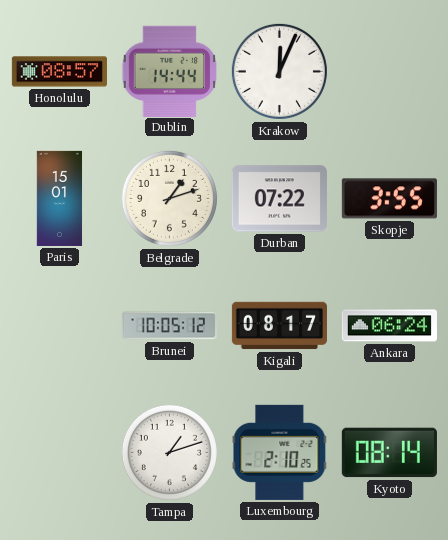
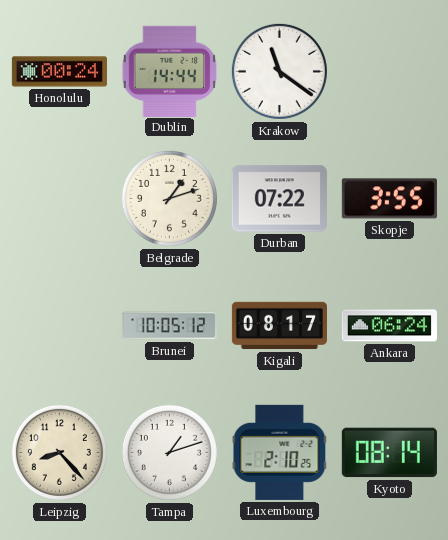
Honolulu: 08:57 -> 00:24 (59, 72)
Krakow: 12:04 -> 11:21 (279, 71)
Paris: 15:01 -> none (60, 198)
Leipzig: none -> 8:23 (59, 452)
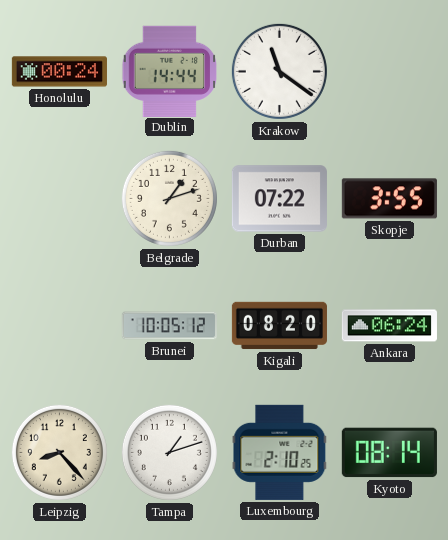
Kigali: 08:17 -> 08:20 (279, 326)
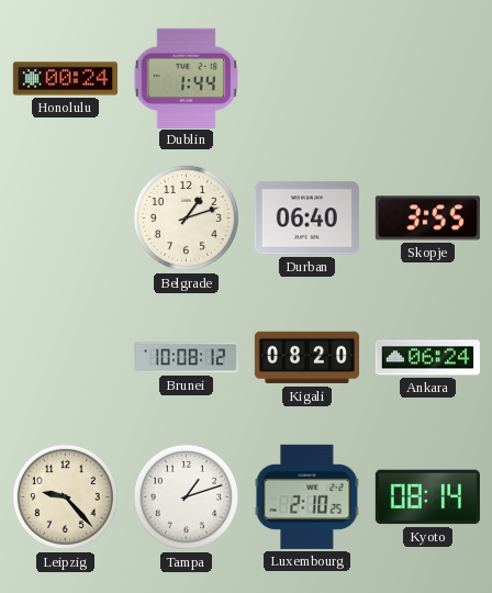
Dublin: 14:44 -> 1:44 (187, 78)
Krakow: 11:21 -> none (279, 71)
Durban: 07:22 -> 06:40 (306, 219)
Brunei: 10:05 -> 10:08 (186, 358)
Leipzig: 8:23 -> 9:23 (65, 496)
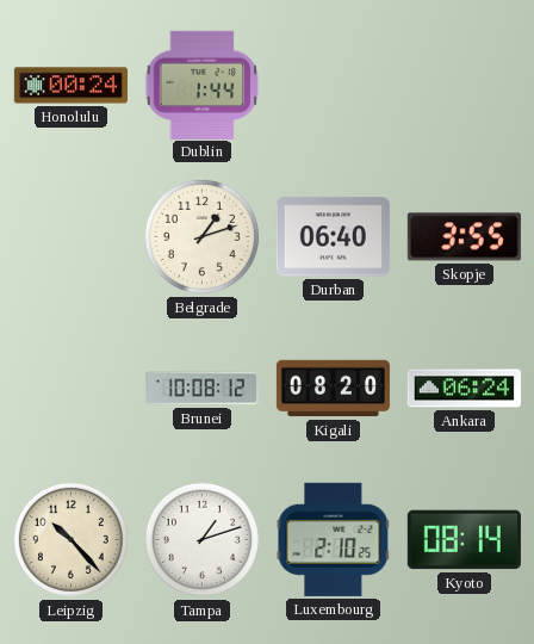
Leipzig: 9:23 -> 10:23 (70, 539)
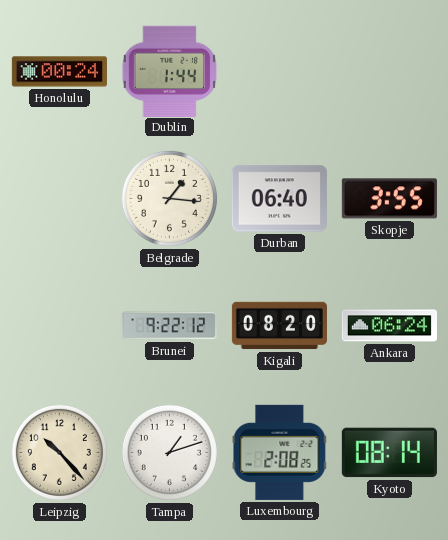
Belgrade: 1:12 -> 1:16 (169, 198)
Brunei: 10:08 -> 9:22 (169, 326)
Luxembourg: 2:10 -> 2:08 (280, 452)
